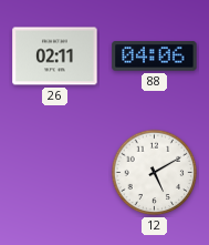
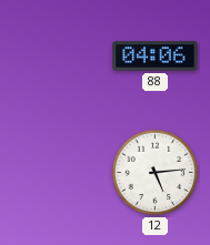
26: 02:11 -> none (55, 57)
12: 5:10 -> 5:14 (156, 173)
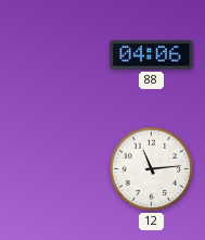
12: 5:14 -> 11:14 (152, 169)
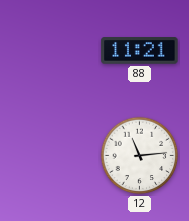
88: 04:06 -> 11:21 (140, 51)
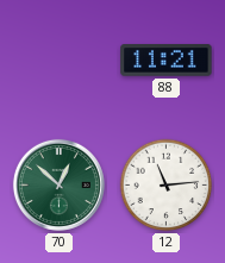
70: none -> 12:52 (58, 184)
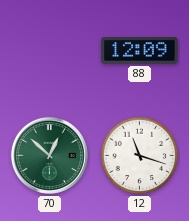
88: 11:21 -> 12:09 (140, 51)
12: 11:14 -> 11:18 (140, 156)
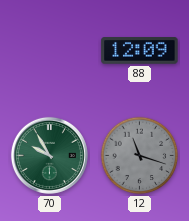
70: 12:52 -> 9:55 (49, 155)
12 dial: white -> grey (140, 156)
